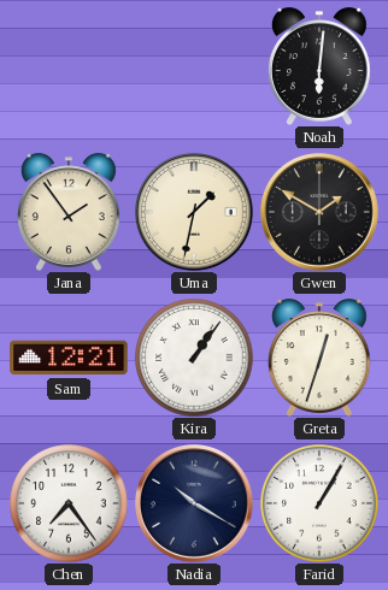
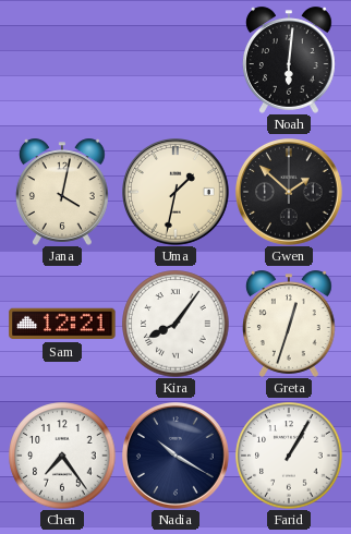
Jana: 1:54 -> 4:02 (62, 192)
Gwen: 1:50 -> 1:52 (290, 193)
Kira: 1:06 -> 8:06 (175, 324)
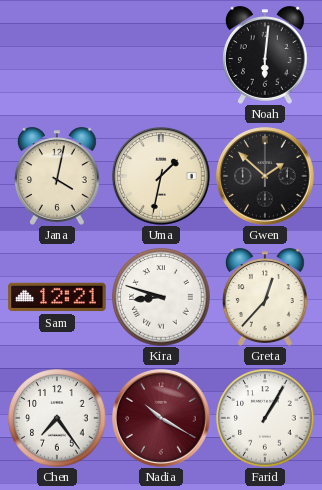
Kira: 8:06 -> 8:48 (161, 297)
Greta: 12:33 -> 12:37 (265, 297)
Nadia dial: navy -> burgundy (162, 419)
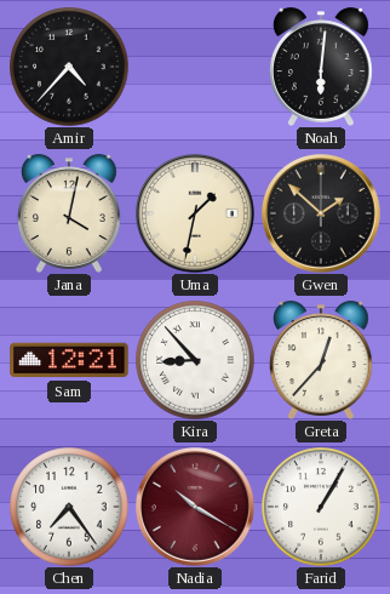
Amir: none -> 4:37 (69, 67)
Kira: 8:48 -> 8:53 (195, 360)
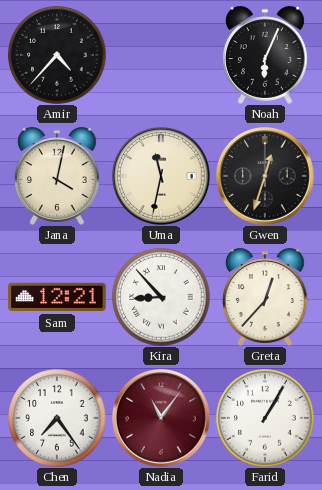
Noah: 6:01 -> 6:04 (265, 55)
Uma: 1:32 -> 11:32 (162, 177)
Gwen: 1:52 -> 12:33 (266, 177)
Nadia: 10:20 -> 11:06 (162, 419)
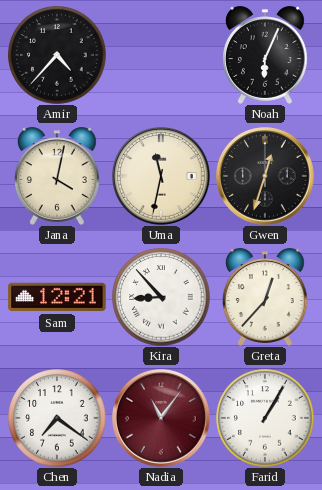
Chen: 7:24 -> 7:21 (57, 418)
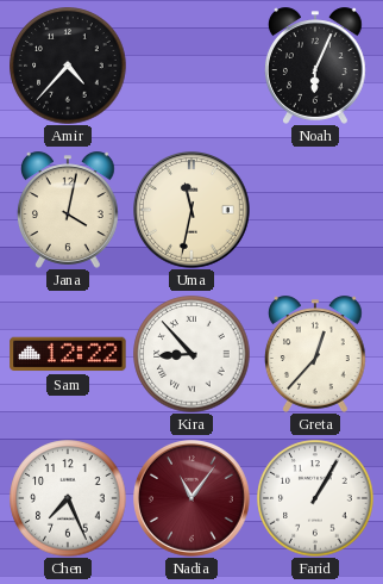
Gwen: 12:33 -> none (266, 177)
Sam: 12:21 -> 12:22 (68, 354)
Chen: 7:21 -> 7:26 (68, 498)
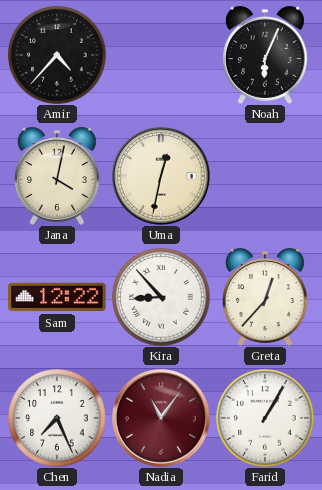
Uma: 11:32 -> 12:32 (162, 177)
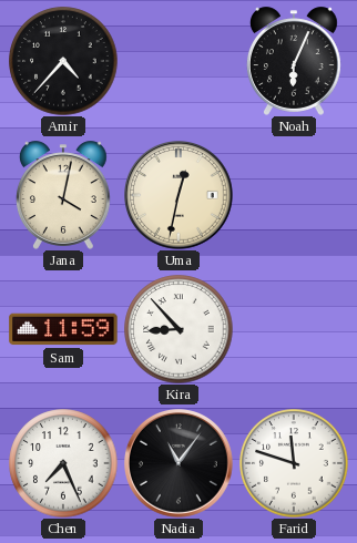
Sam: 12:22 -> 11:59 (63, 329)
Greta: 12:37 -> none (265, 297)
Nadia dial: burgundy -> black (180, 464)
Farid: 1:05 -> 11:48 (294, 463)
